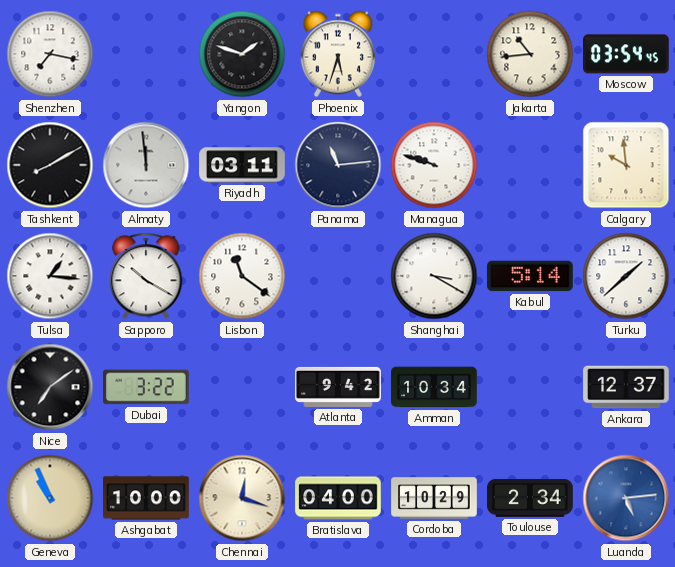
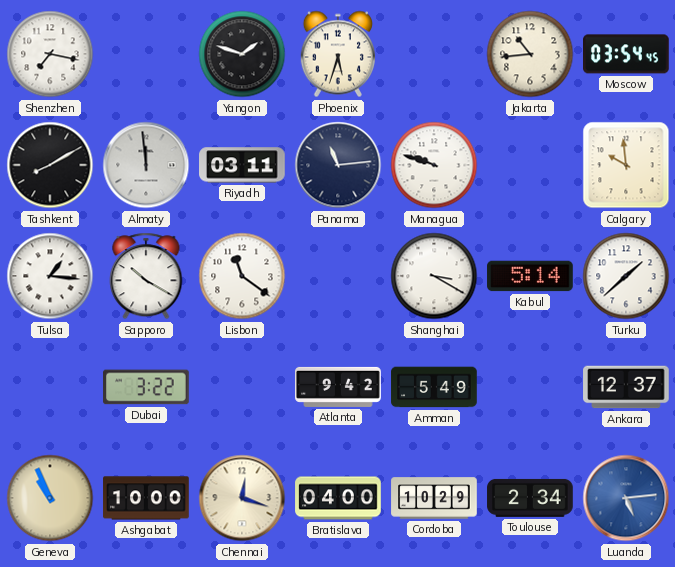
Nice: 7:09 -> none (50, 387)
Amman: 10:34 -> 5:49 (434, 387)
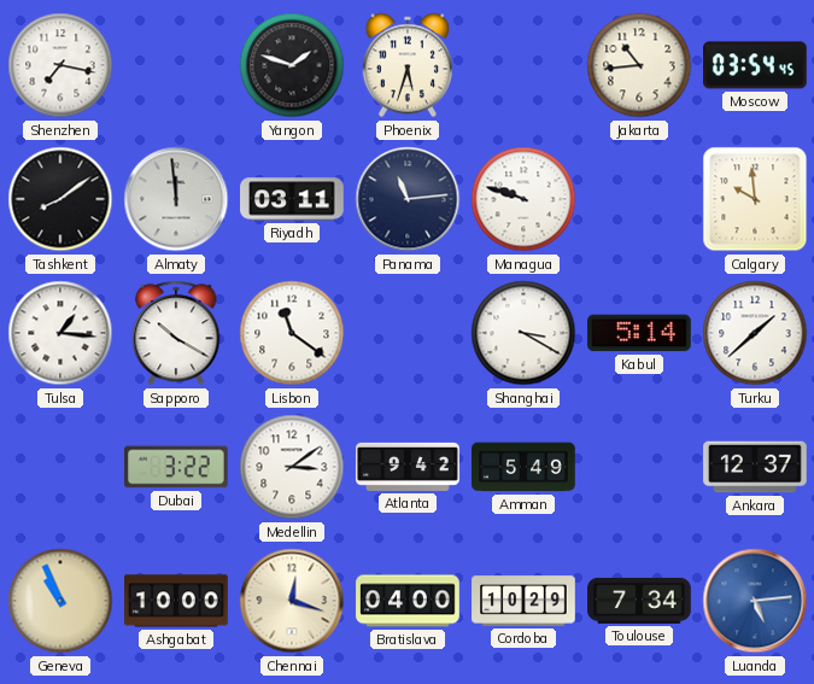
Tashkent: 8:10 -> 8:09 (60, 199)
Medellin: none -> 3:09 (292, 467)
Toulouse: 2:34 -> 7:34 (639, 601)
